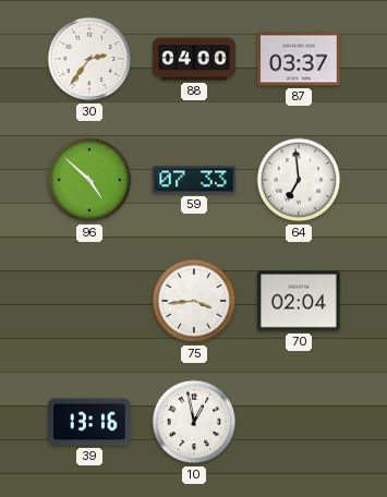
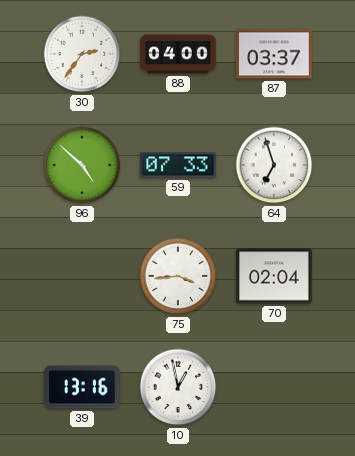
64: 6:59 -> 6:57 (274, 165)
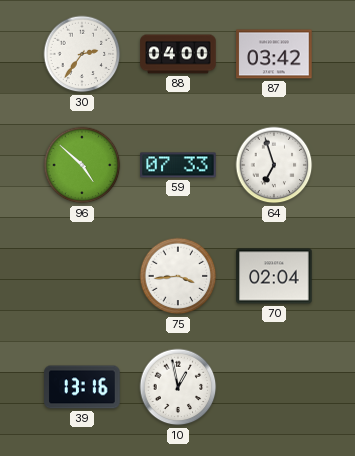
87: 03:37 -> 03:42 (274, 54)
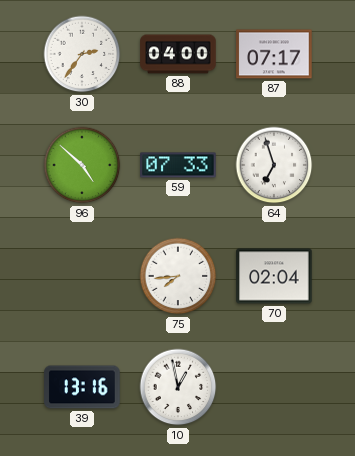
87: 03:42 -> 07:17 (274, 54)
75: 3:44 -> 7:44 (178, 276)
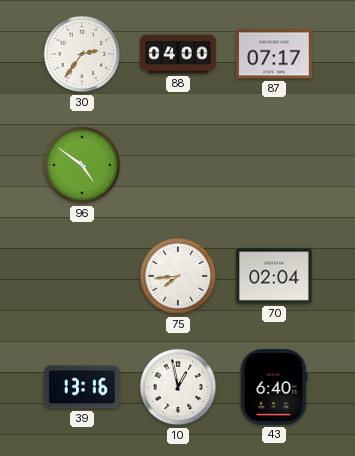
96: 4:52 -> 4:51 (82, 165)
59: 07:33 -> none (178, 165)
64: 6:57 -> none (274, 165)
43: none -> 6:40 (274, 387)
